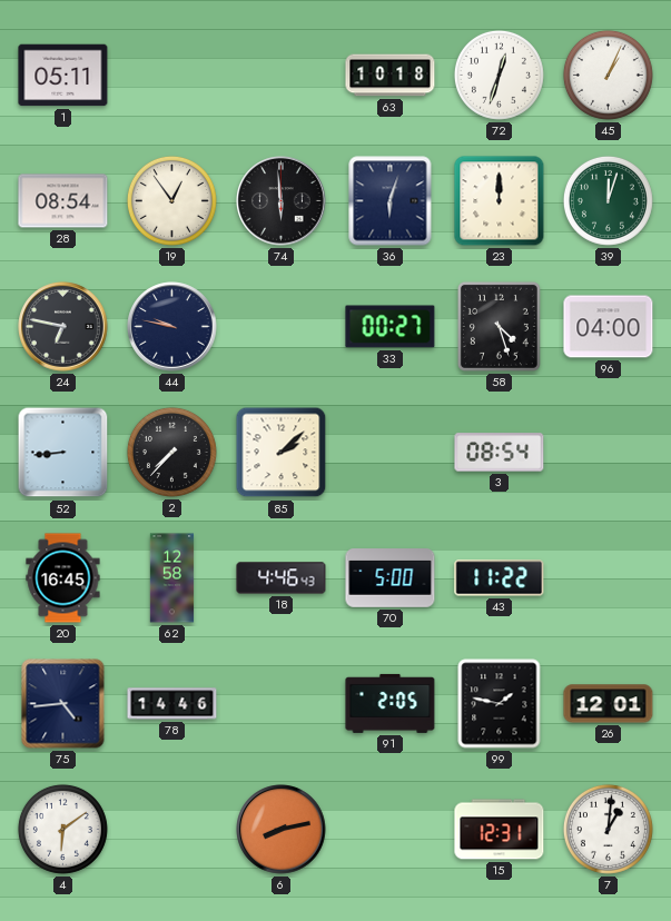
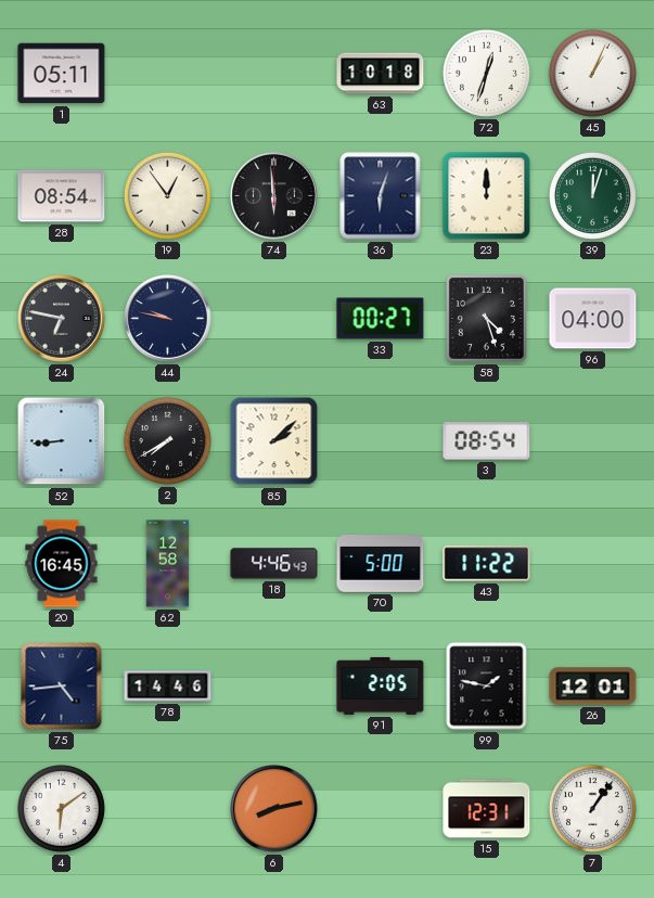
2: 7:37 -> 7:40 (167, 440)
7: 1:01 -> 1:06 (592, 808)
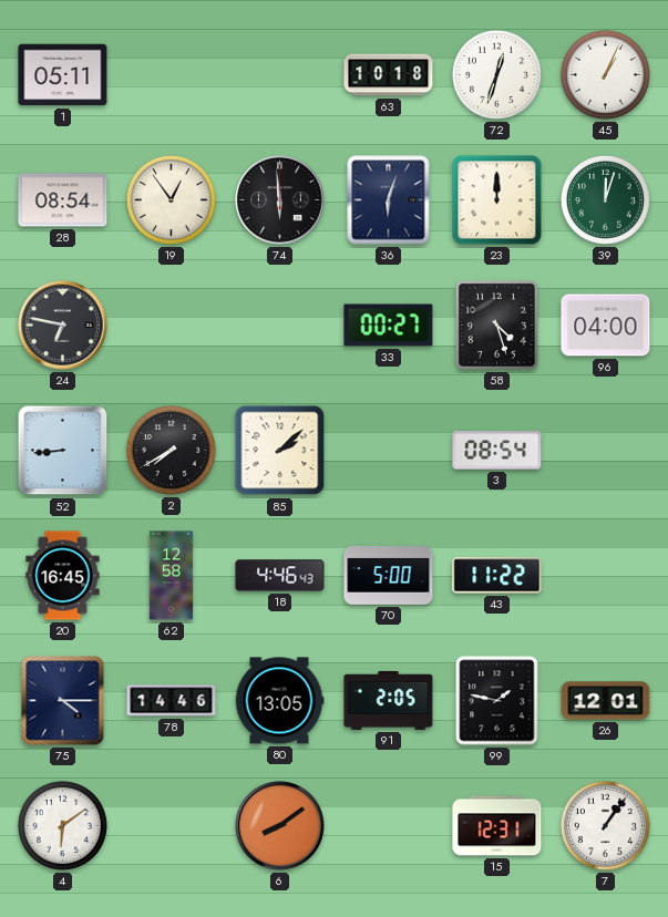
44: 9:47 -> none (168, 319)
75: 4:44 -> 4:15 (63, 701)
80: none -> 13:05 (279, 701)
6: 8:13 -> 8:09 (280, 826)
